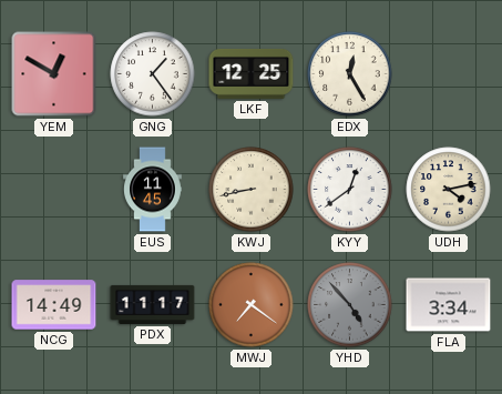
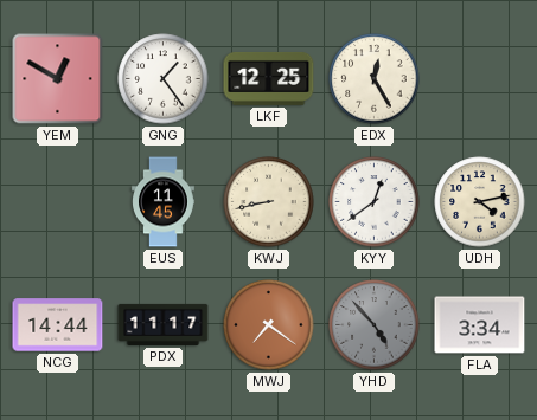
NCG: 14:49 -> 14:44 (58, 325)
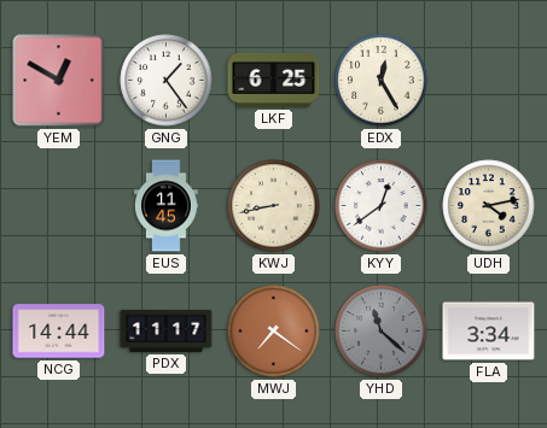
LKF: 12:25 -> 6:25 (274, 80)
YHD: 4:53 -> 11:22 (382, 332)
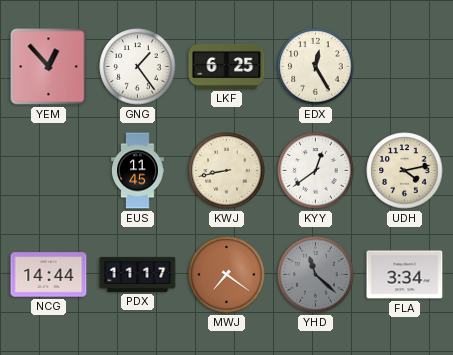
YEM: 12:50 -> 12:53 (49, 67)
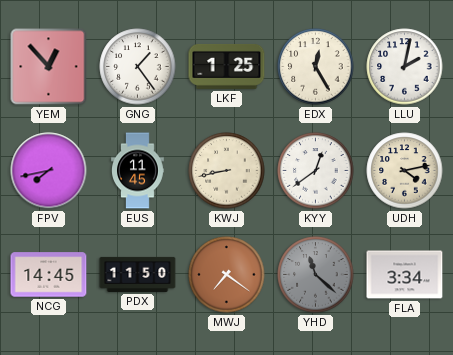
LKF: 6:25 -> 1:25 (227, 66)
LLU: none -> 2:02 (405, 67)
FPV: none -> 7:43 (49, 171)
NCG: 14:44 -> 14:45 (49, 275)
PDX: 11:17 -> 11:50 (138, 274)
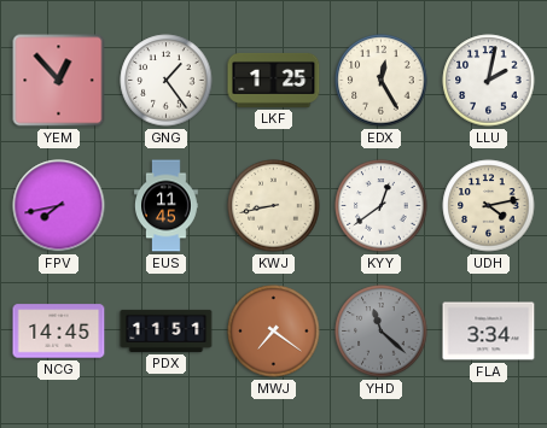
PDX: 11:50 -> 11:51 (167, 330)
